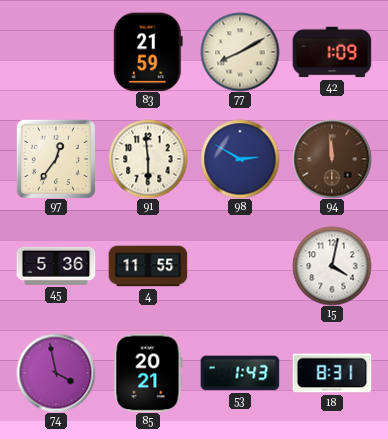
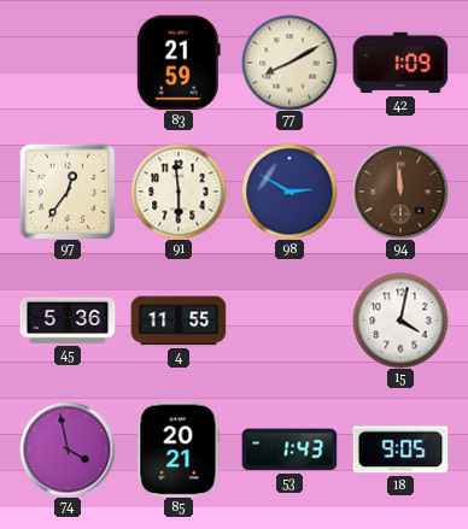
18: 8:31 -> 9:05 (400, 449)
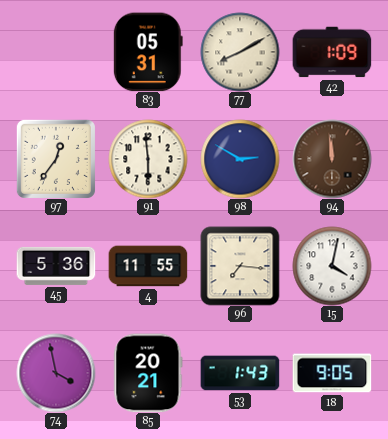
83: 21:59 -> 05:31 (148, 52)
96: none -> 7:16 (240, 266)
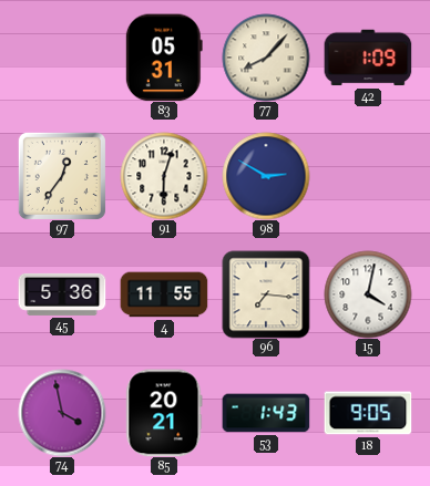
77: 8:10 -> 8:07 (266, 58)
91: 5:59 -> 6:03 (164, 176)
94: 11:59 -> none (332, 159)
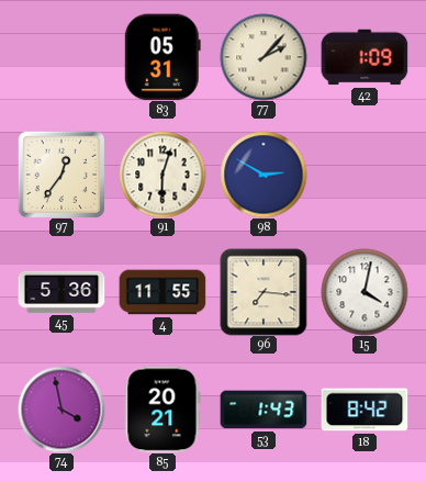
77: 8:07 -> 2:07 (264, 57)
18: 9:05 -> 8:42 (365, 410)
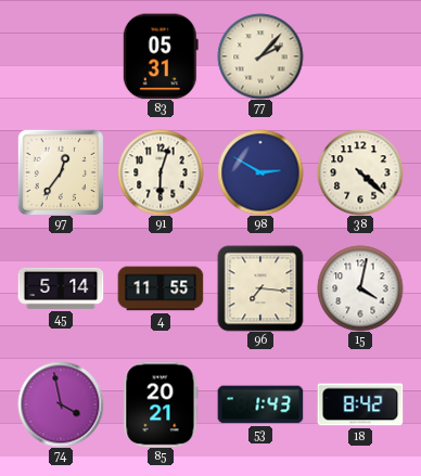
42: 1:09 -> none (365, 57)
38: none -> 4:22 (360, 172)
45: 5:36 -> 5:14 (61, 288)
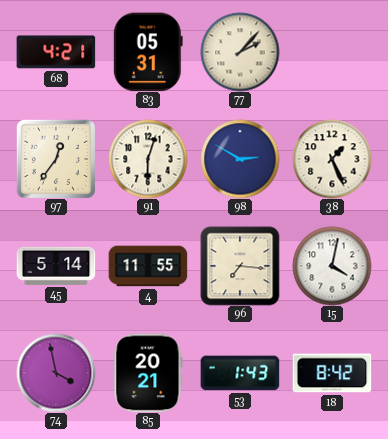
68: none -> 4:21 (56, 52)
38: 4:22 -> 1:26 (332, 159)
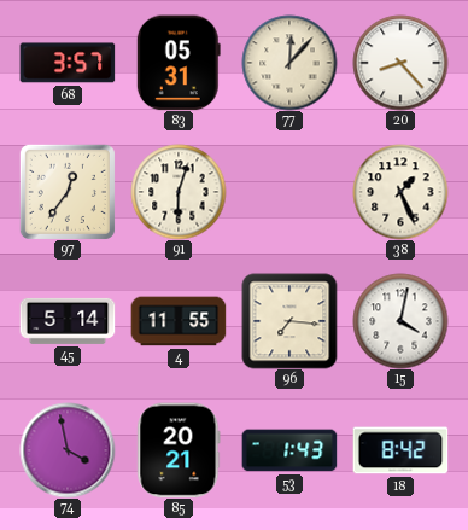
68: 4:21 -> 3:57 (68, 63)
77: 2:07 -> 12:07 (289, 63)
20: none -> 8:23 (400, 63)
98: 2:50 -> none (240, 159)
